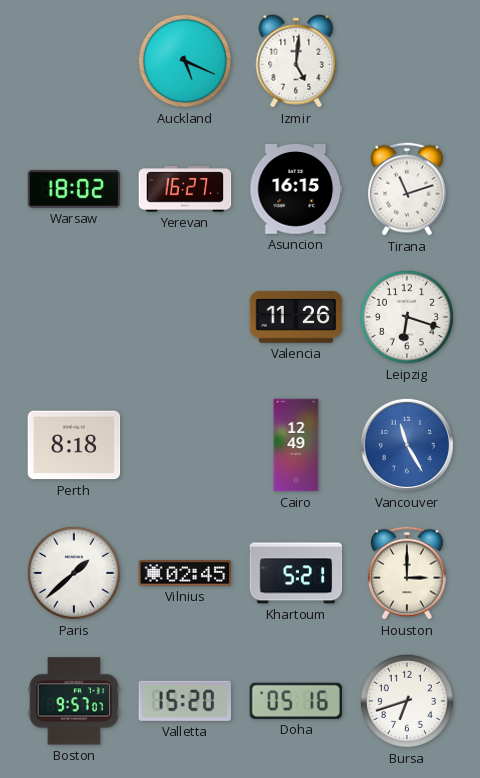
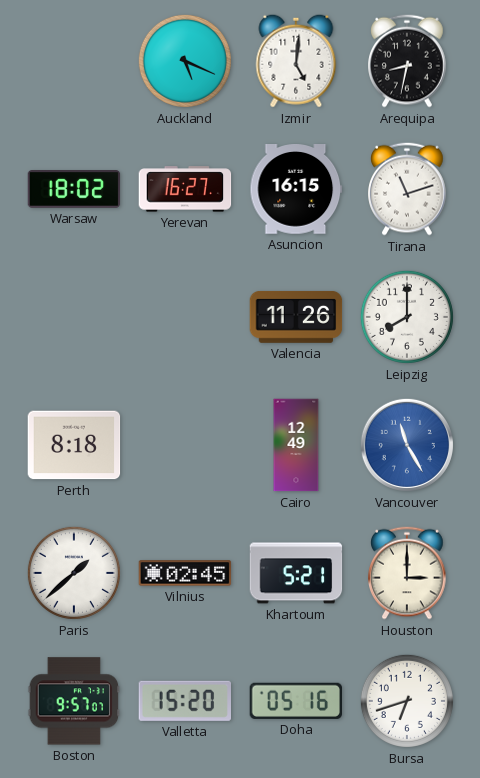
Arequipa: none -> 8:32 (407, 61)
Leipzig: 6:18 -> 8:00 (407, 317)
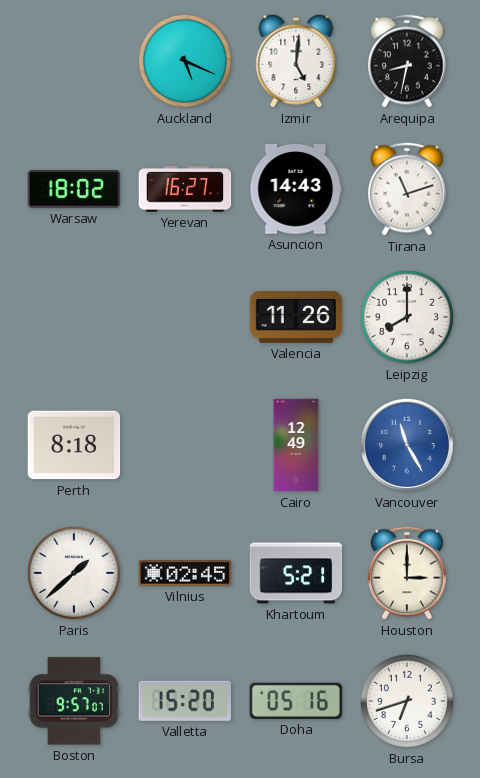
Asuncion: 16:15 -> 14:43 (296, 190)
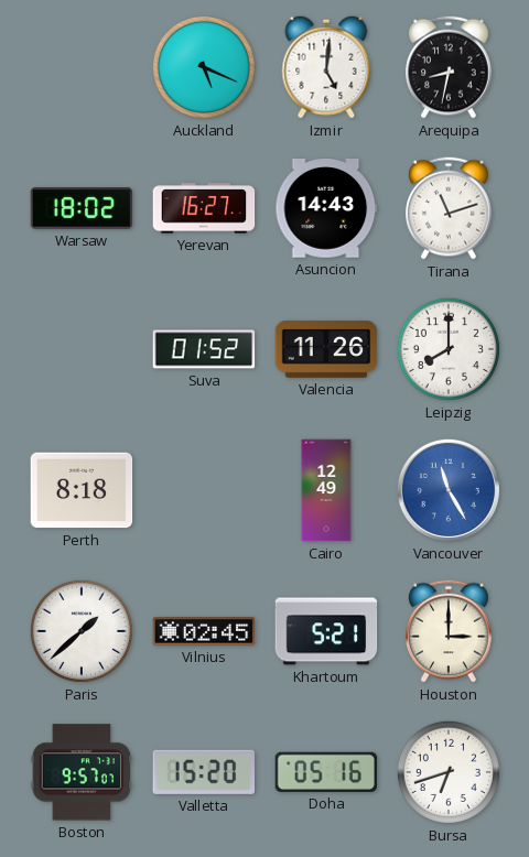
Suva: none -> 01:52 (204, 349)
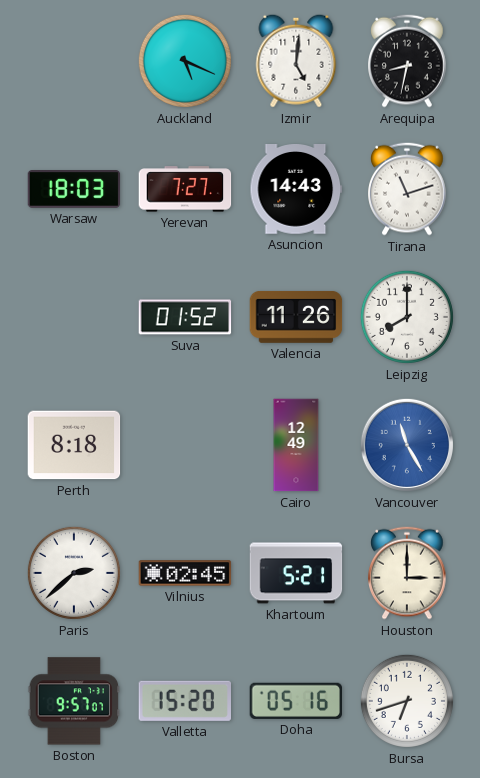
Warsaw: 18:02 -> 18:03 (74, 189)
Yerevan: 16:27 -> 7:27 (185, 189)
Paris: 1:38 -> 2:38 (74, 573)
